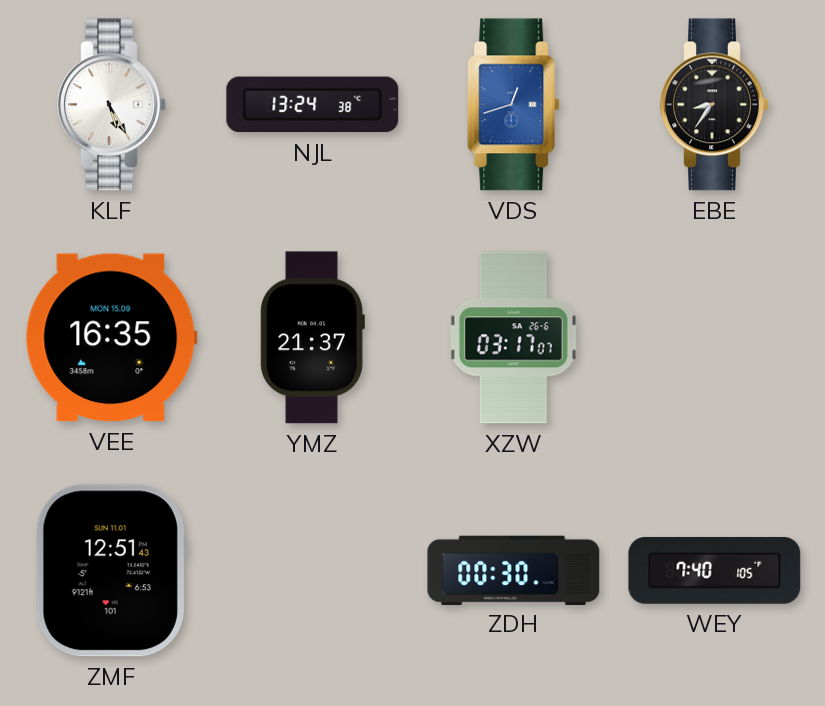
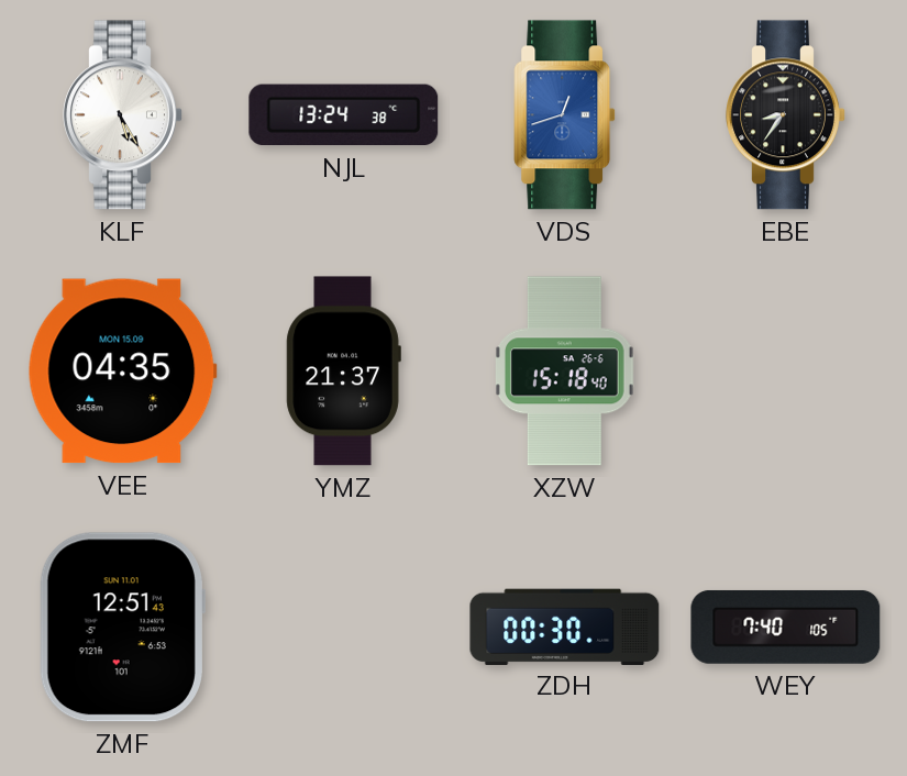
VEE: 16:35 -> 04:35 (122, 372)
XZW: 03:17 -> 15:18 (564, 372)
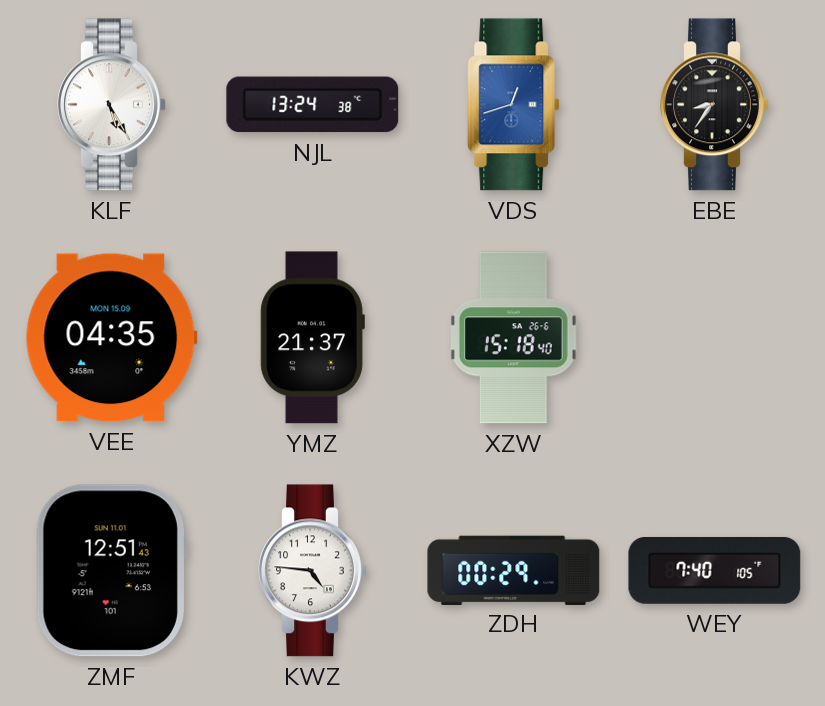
KWZ: none -> 4:46 (313, 571)
ZDH: 00:30 -> 00:29 (514, 570)
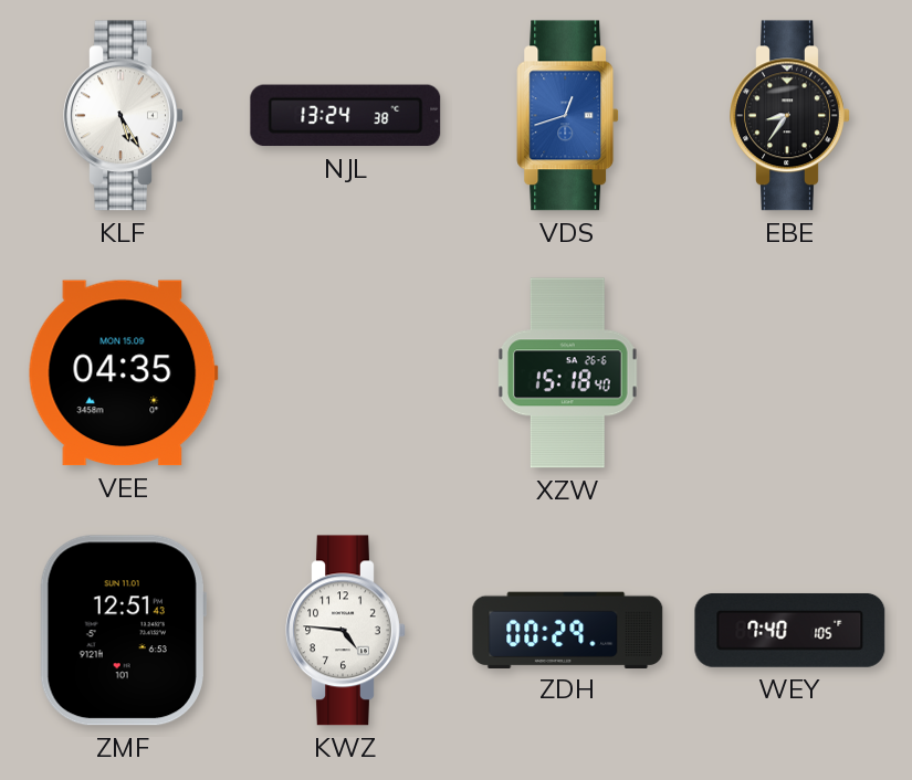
YMZ: 21:37 -> none (312, 338)
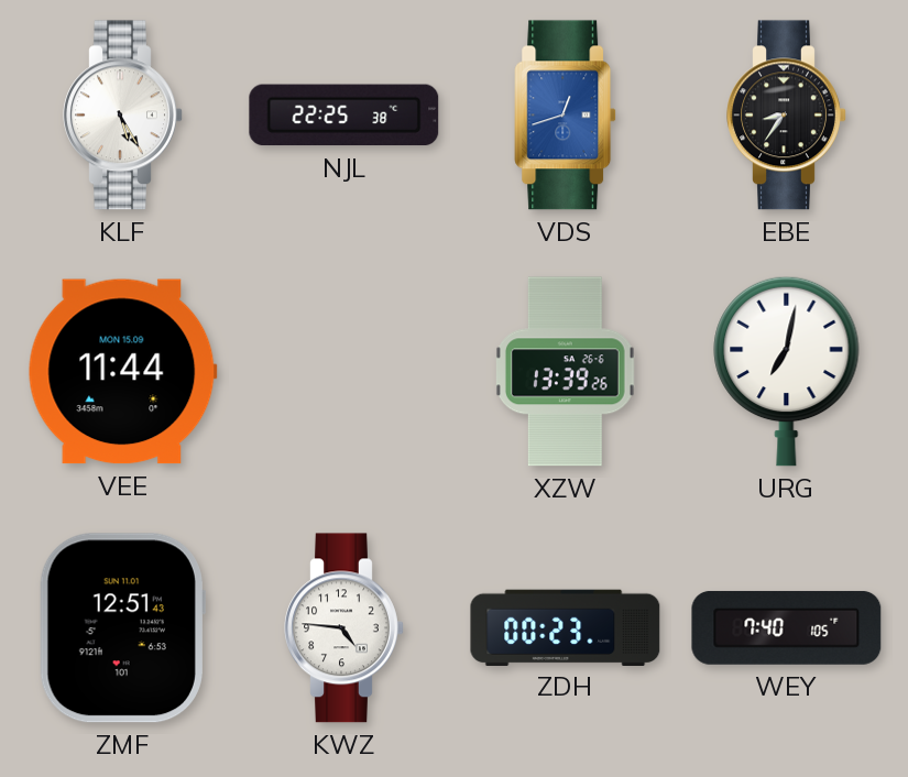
NJL: 13:24 -> 22:25 (344, 116)
VEE: 04:35 -> 11:44 (122, 372)
XZW: 15:18 -> 13:39 (565, 372)
URG: none -> 7:02 (787, 371)
ZDH: 00:29 -> 00:23 (566, 627)
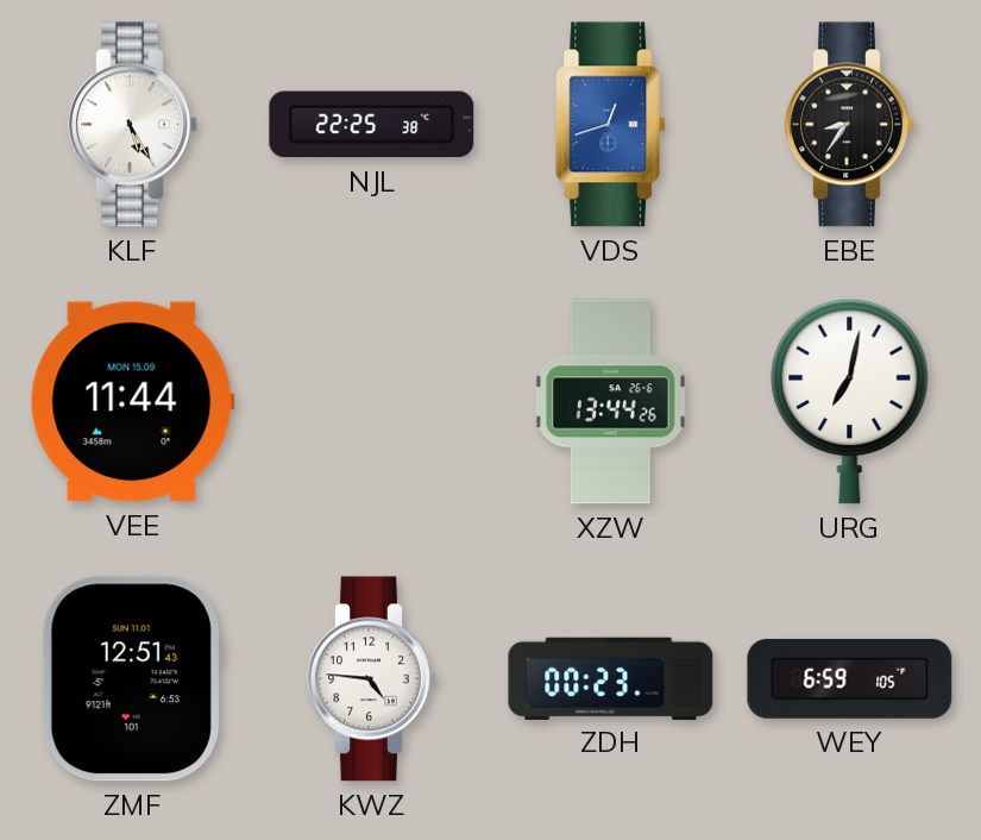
XZW: 13:39 -> 13:44 (610, 402)
WEY: 7:40 -> 6:59 (850, 678)
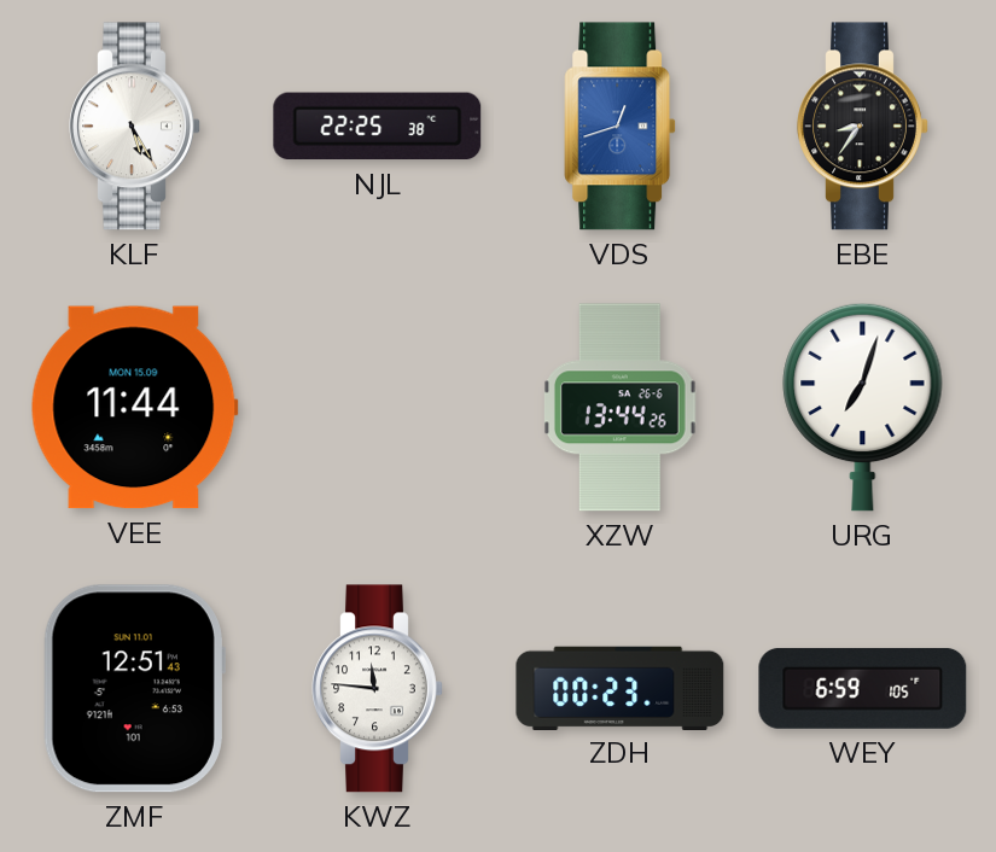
URG: 7:02 -> 7:03 (863, 407)
KWZ: 4:46 -> 11:46 (378, 689)
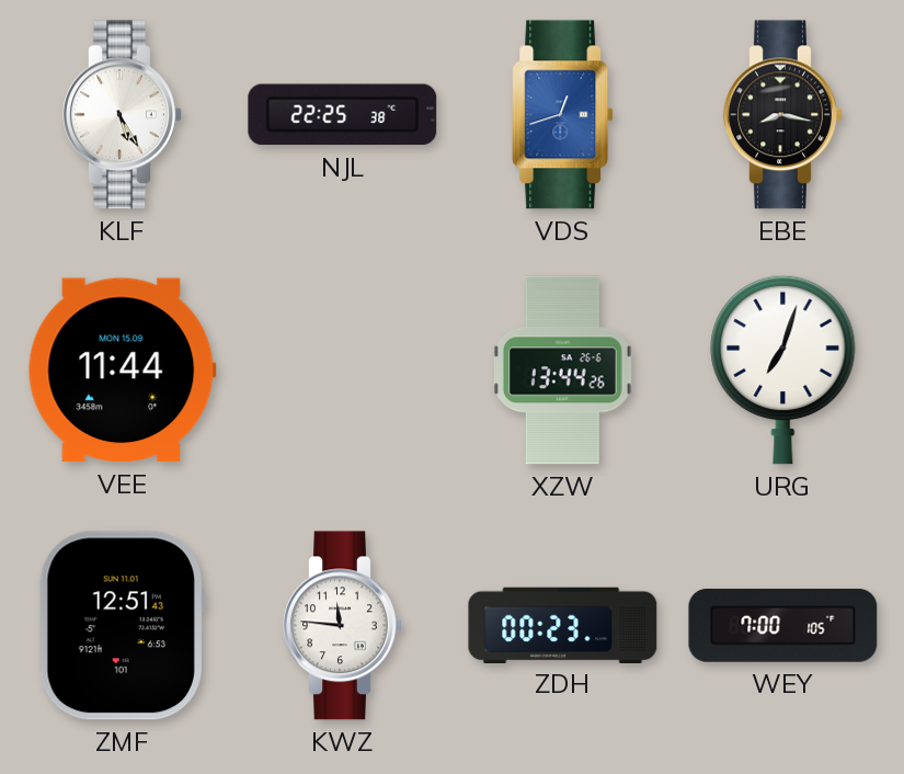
EBE: 8:36 -> 8:17 (783, 115)
WEY: 6:59 -> 7:00 (783, 625)
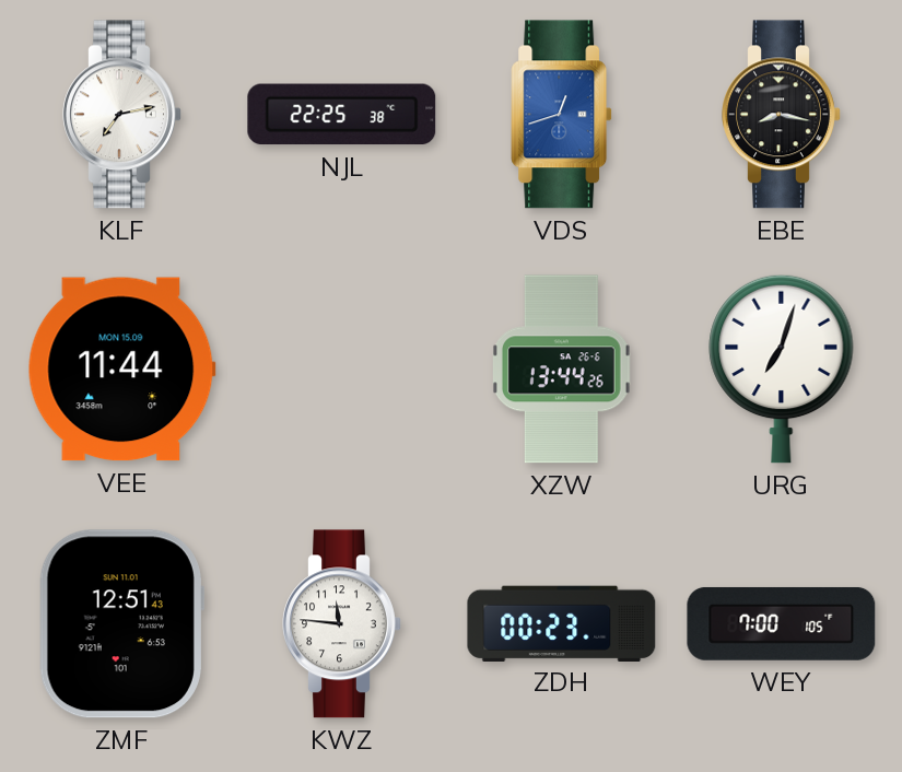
KLF: 5:25 -> 7:13 (122, 115)
